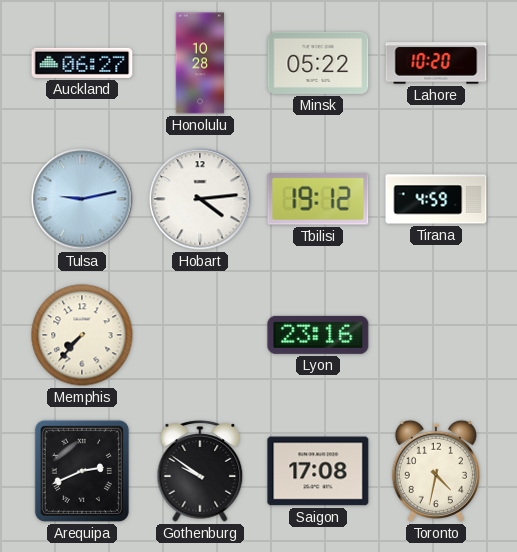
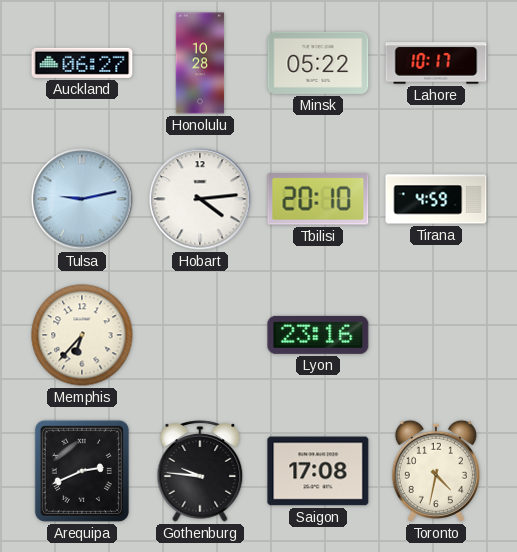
Lahore: 10:20 -> 10:17 (436, 63)
Tbilisi: 19:12 -> 20:10 (318, 199)
Memphis: 7:37 -> 6:37 (82, 335)
Gothenburg: 9:51 -> 9:46 (200, 471)
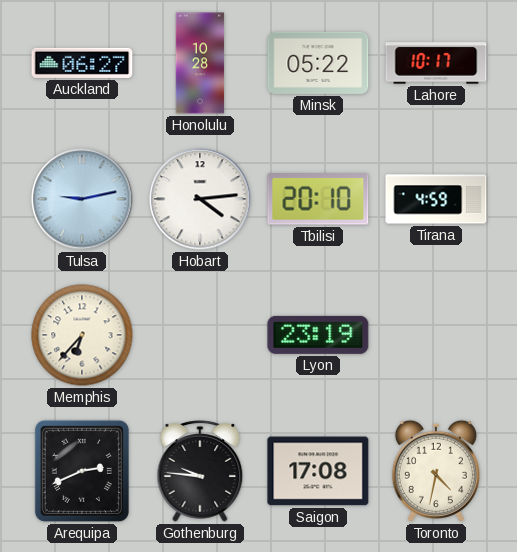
Lyon: 23:16 -> 23:19 (318, 335)
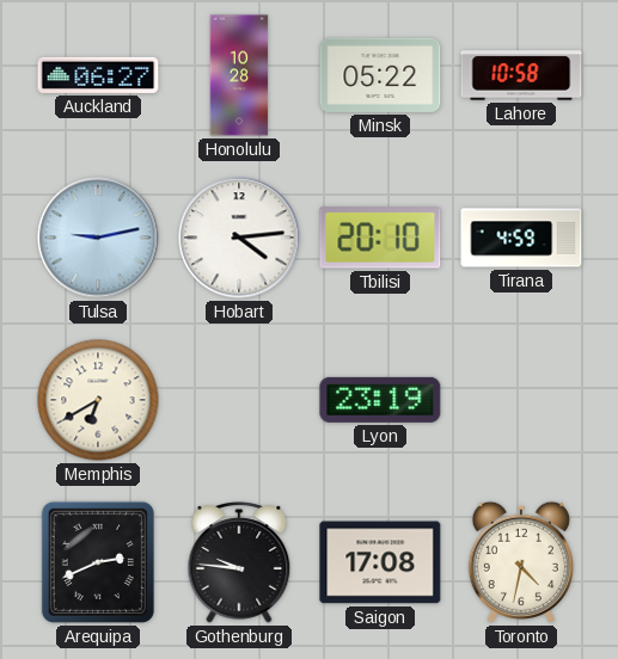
Lahore: 10:17 -> 10:58 (521, 75)
Memphis: 6:37 -> 6:40 (98, 400)
